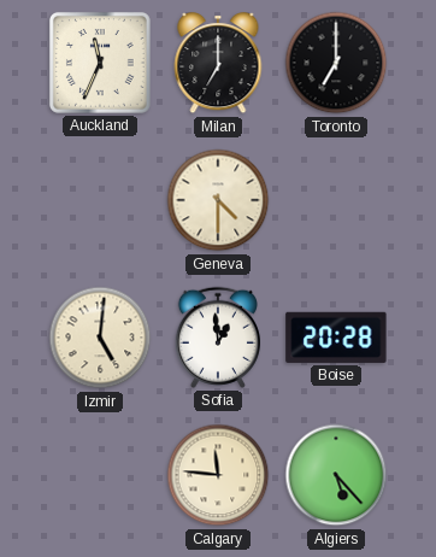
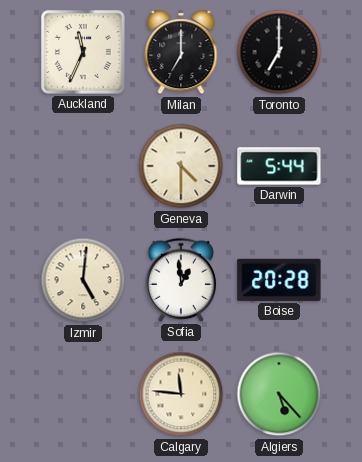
Darwin: none -> 5:44 (279, 166)
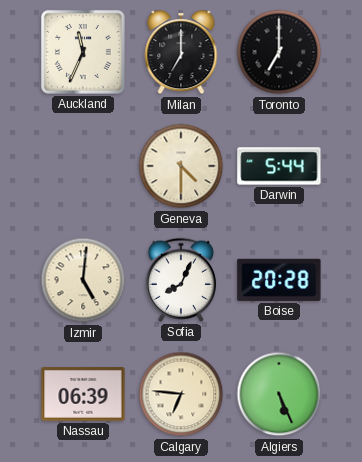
Sofia: 12:59 -> 8:04 (181, 280)
Nassau: none -> 06:39 (83, 394)
Calgary: 11:46 -> 6:46 (181, 394)
Algiers: 5:23 -> 5:26 (279, 394)
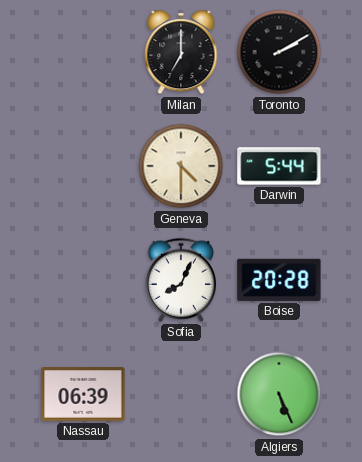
Auckland: 11:34 -> none (83, 52)
Toronto: 7:00 -> 2:10 (279, 52)
Izmir: 5:01 -> none (83, 280)
Calgary: 6:46 -> none (181, 394)
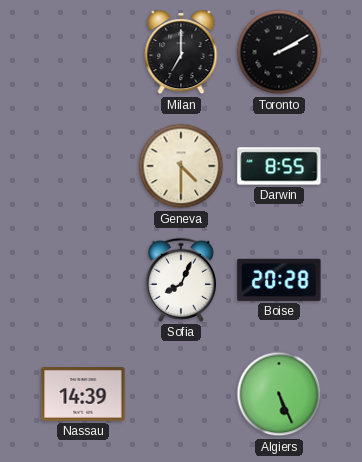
Darwin: 5:44 -> 8:55 (279, 166)
Nassau: 06:39 -> 14:39 (83, 394)
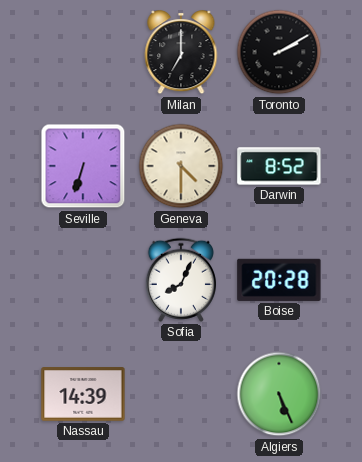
Seville: none -> 6:33 (83, 166)
Darwin: 8:55 -> 8:52 (279, 166)
